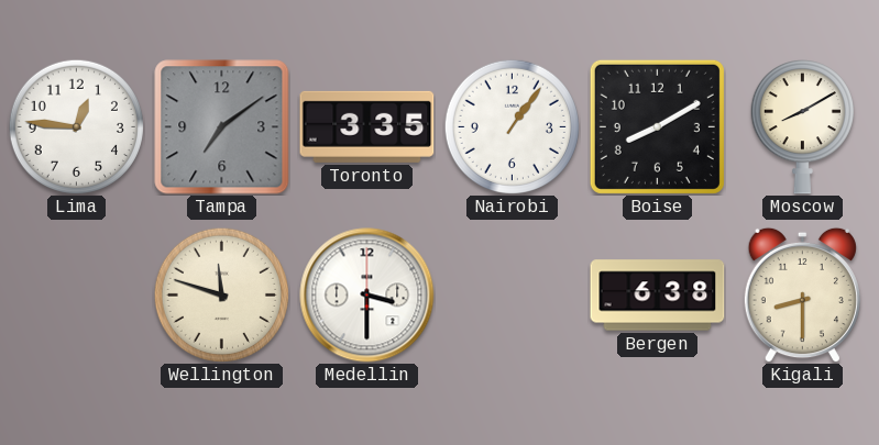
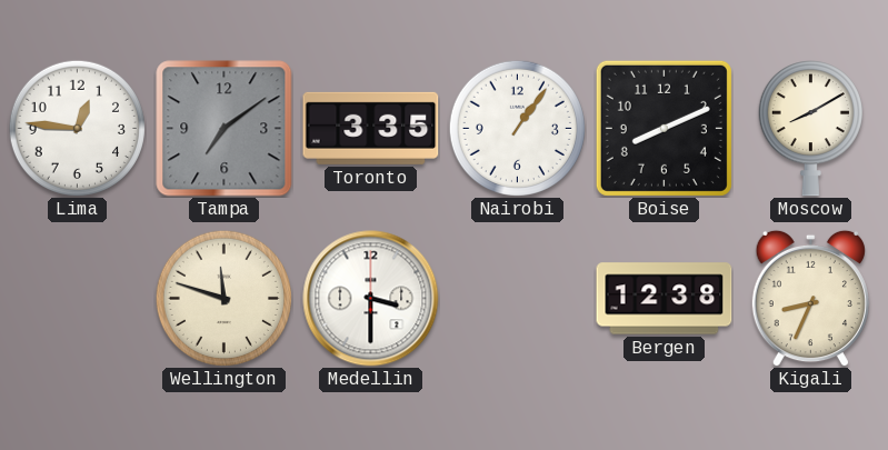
Boise: 8:10 -> 8:11 (663, 128)
Bergen: 6:38 -> 12:38 (665, 299)
Kigali: 8:30 -> 8:34 (810, 298)
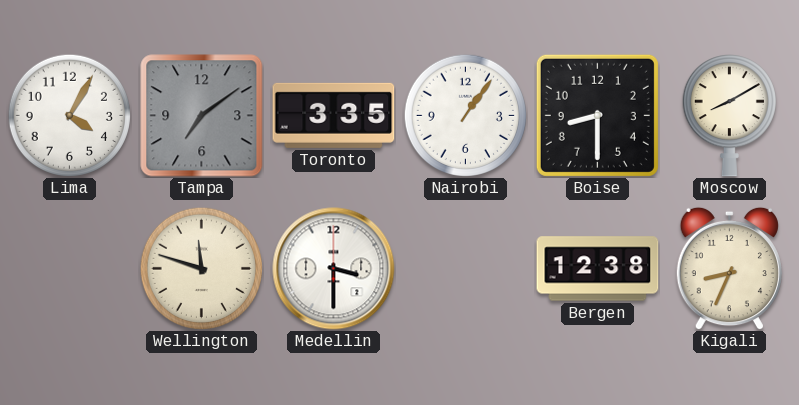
Lima: 12:46 -> 4:05 (69, 115)
Boise: 8:11 -> 8:30 (597, 115)
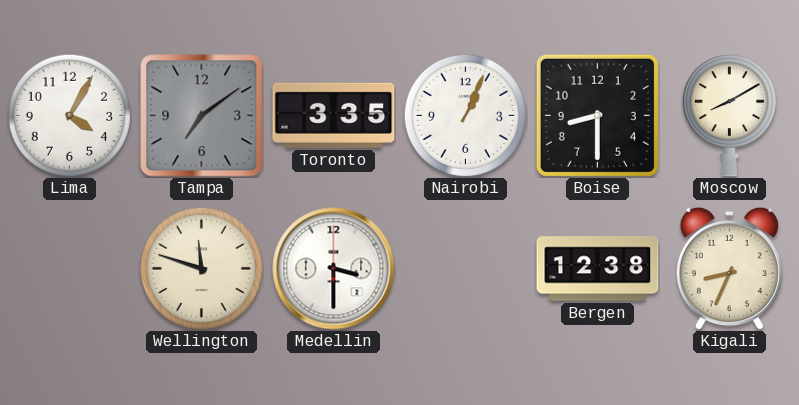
Nairobi: 1:06 -> 1:04 (465, 115)
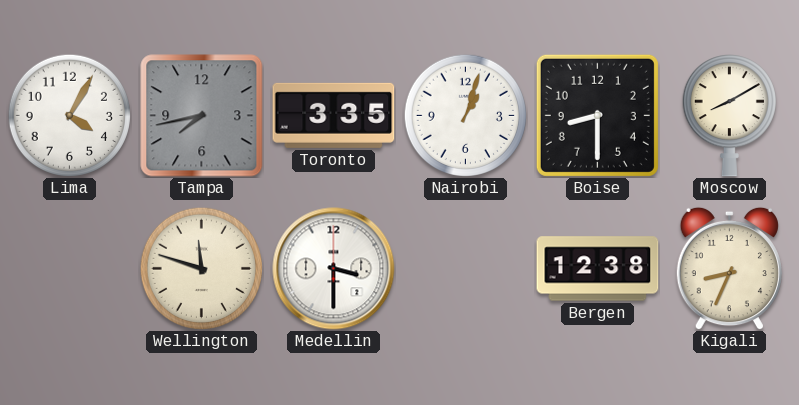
Tampa: 7:09 -> 7:43 (202, 116)
Nairobi: 1:04 -> 1:03 (465, 115)
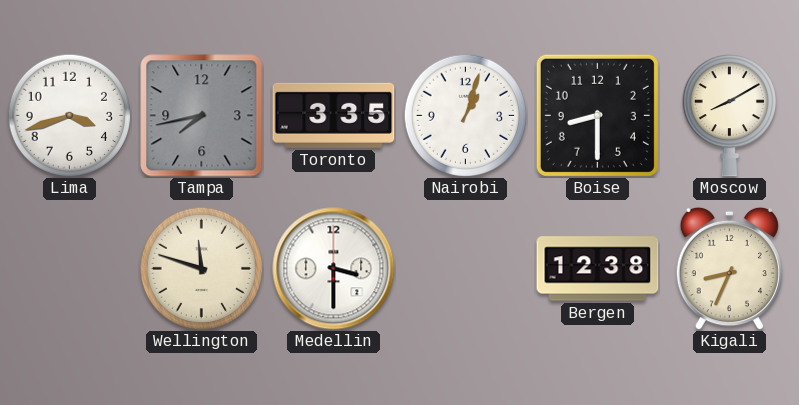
Lima: 4:05 -> 3:42 (69, 115)
